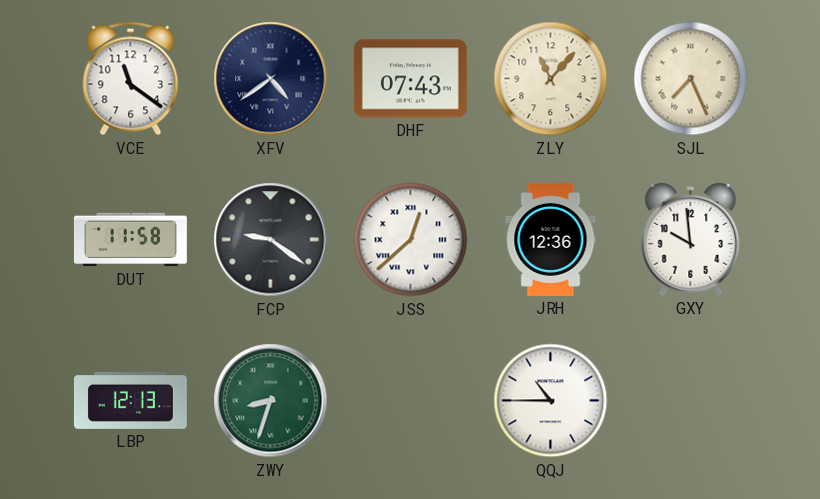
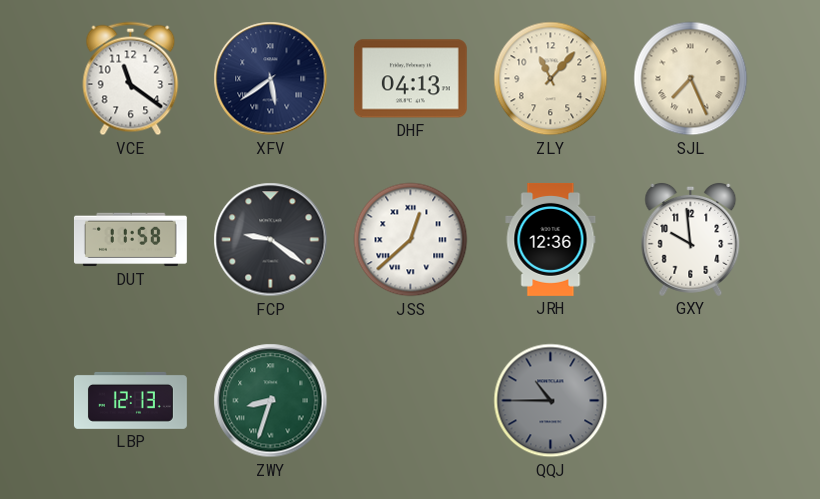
XFV: 4:39 -> 5:39 (271, 79)
DHF: 07:43 -> 04:13 (410, 79)
QQJ dial: white -> grey (551, 401)
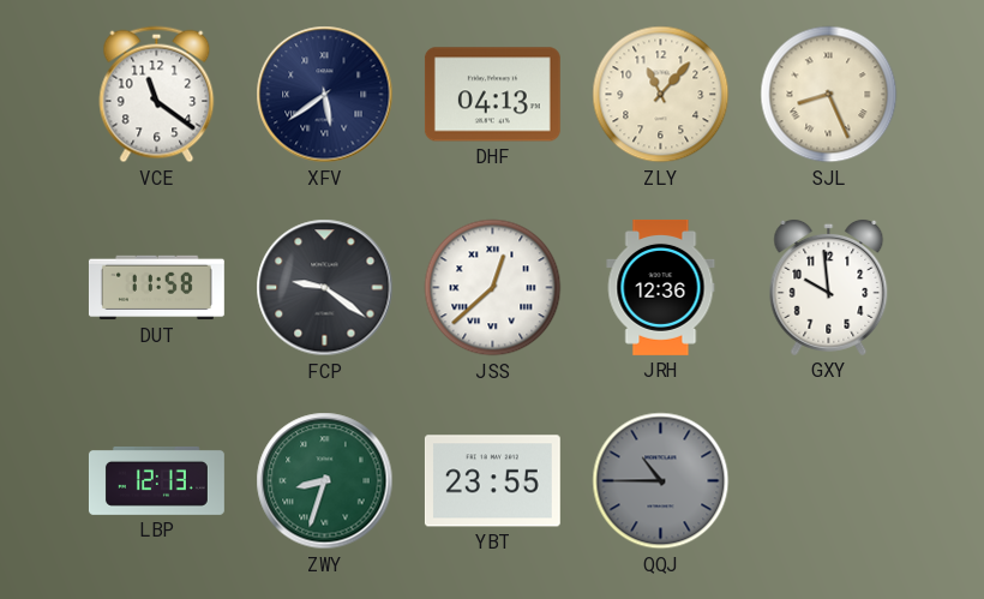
SJL: 7:26 -> 8:26 (829, 95)
YBT: none -> 23:55 (492, 481)
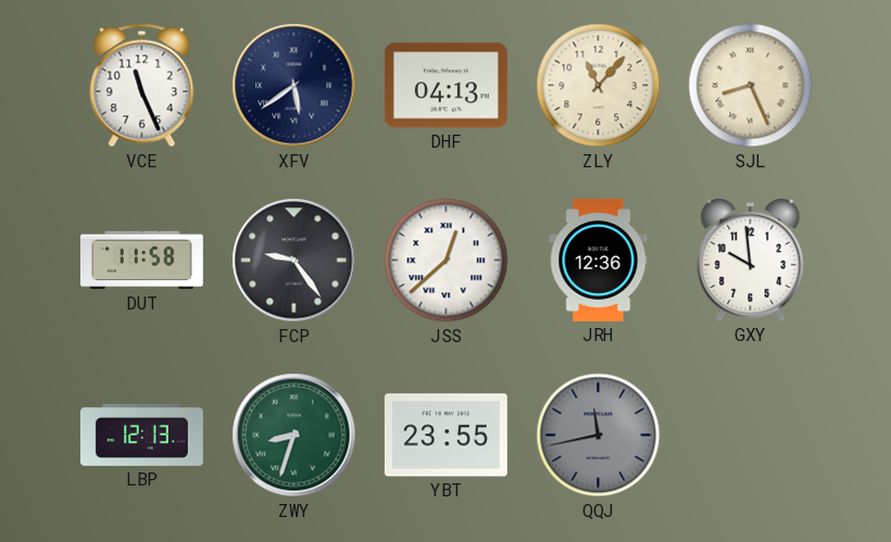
VCE: 11:21 -> 11:26 (142, 86)
FCP: 9:21 -> 9:24 (294, 261)
QQJ: 10:45 -> 11:43 (599, 436)
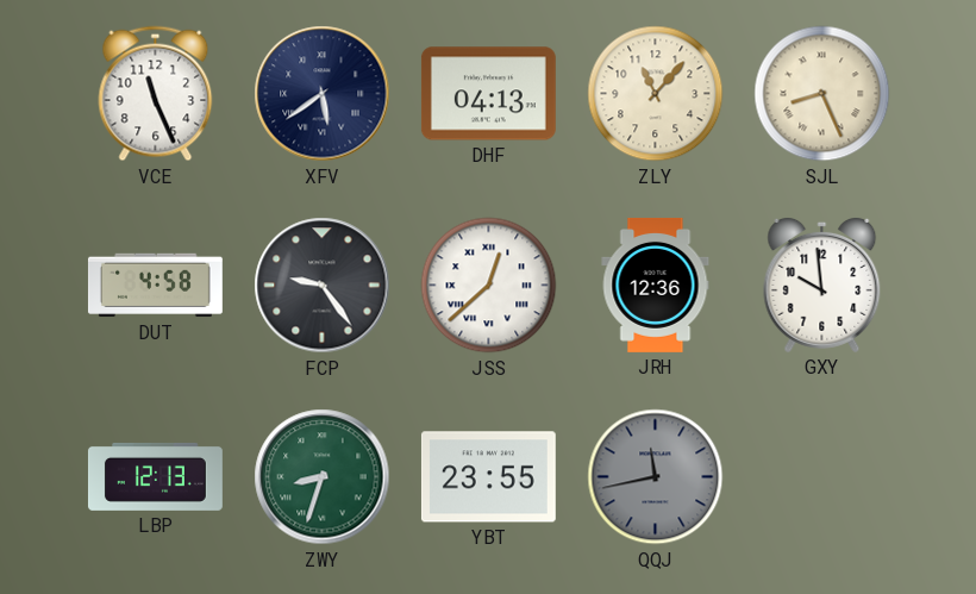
DUT: 11:58 -> 4:58 (155, 286)
